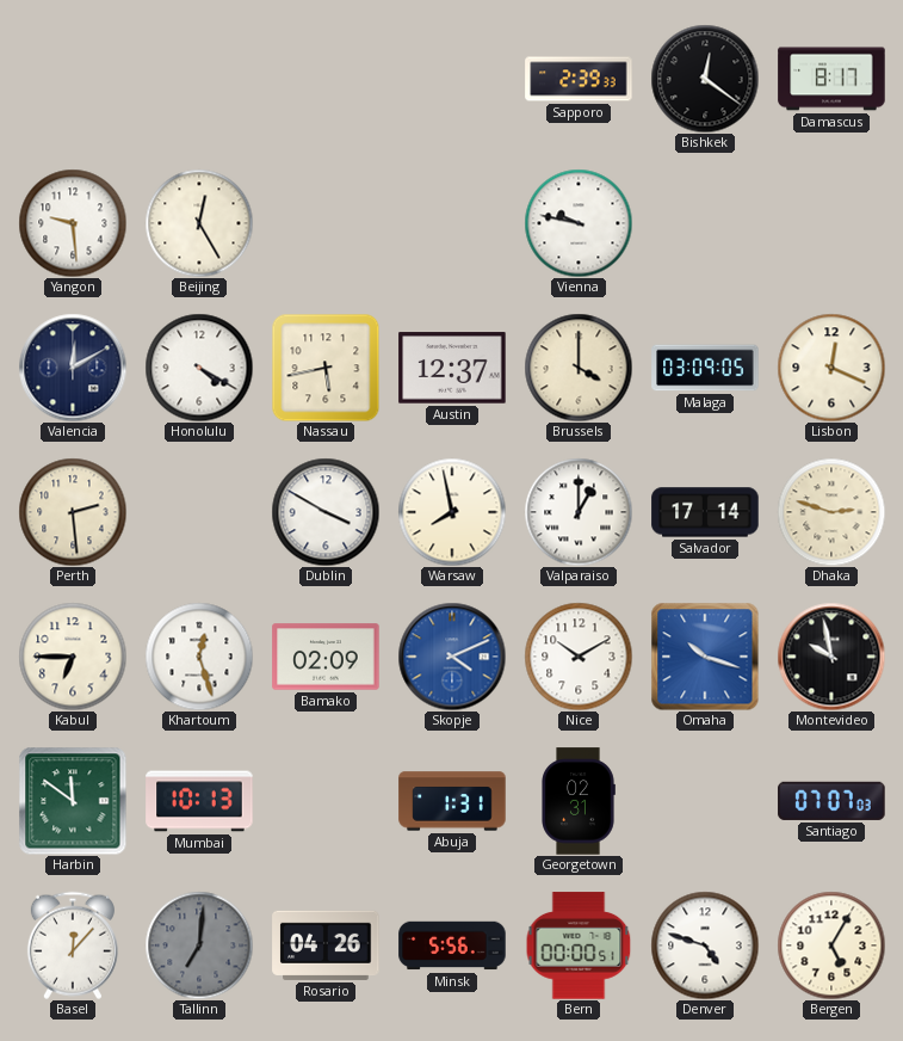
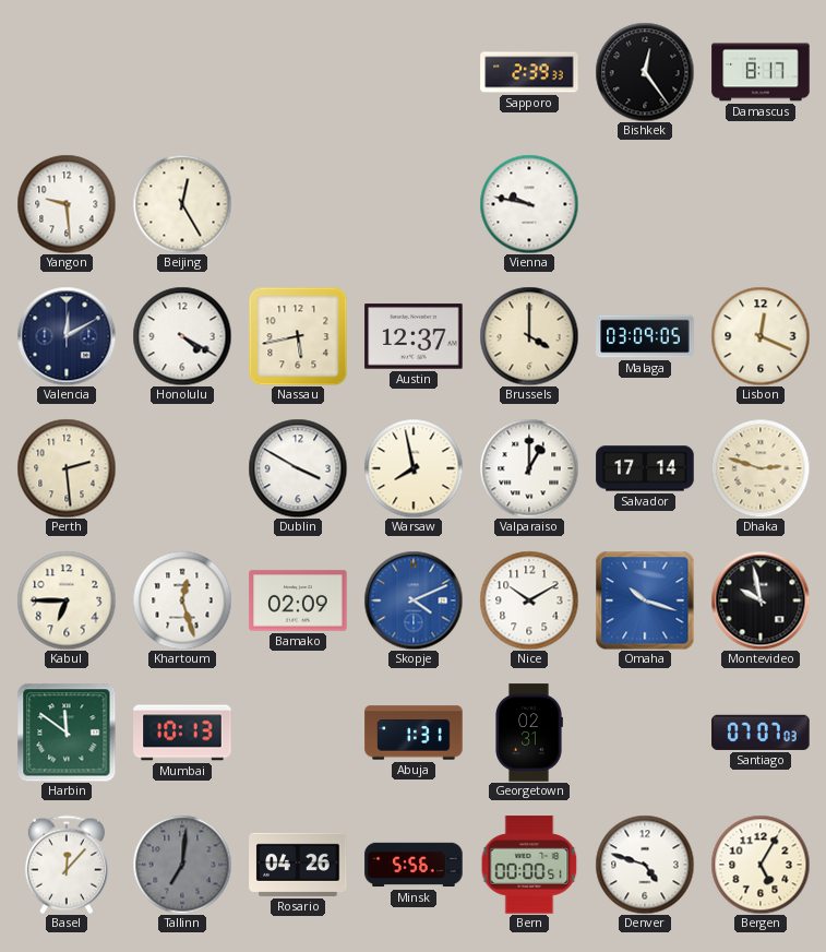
Bishkek: 12:21 -> 12:24 (645, 72)
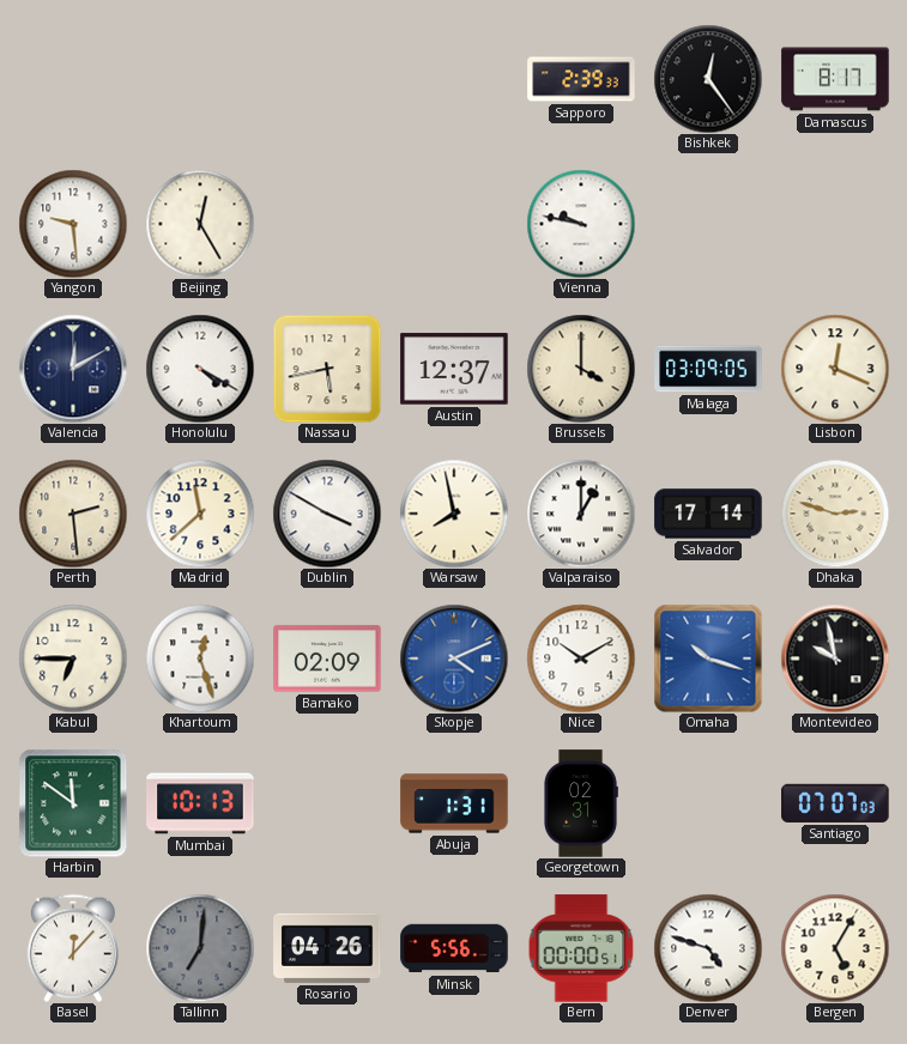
Madrid: none -> 11:38 (200, 514)
